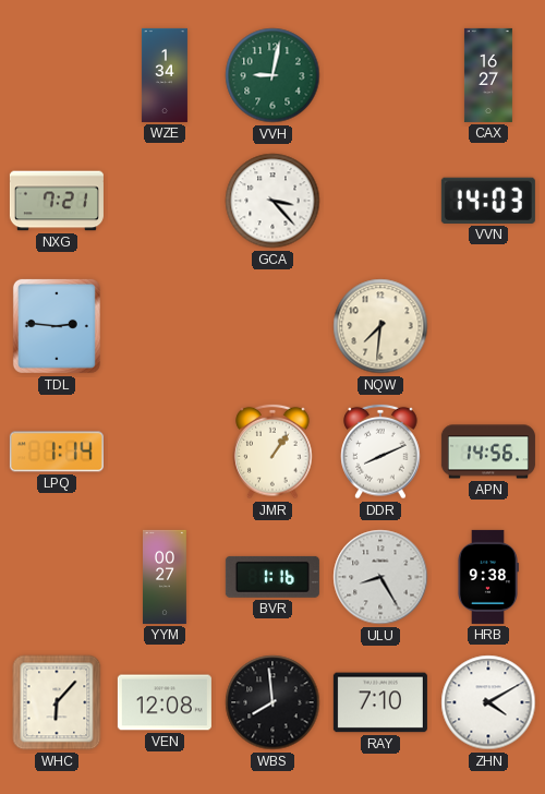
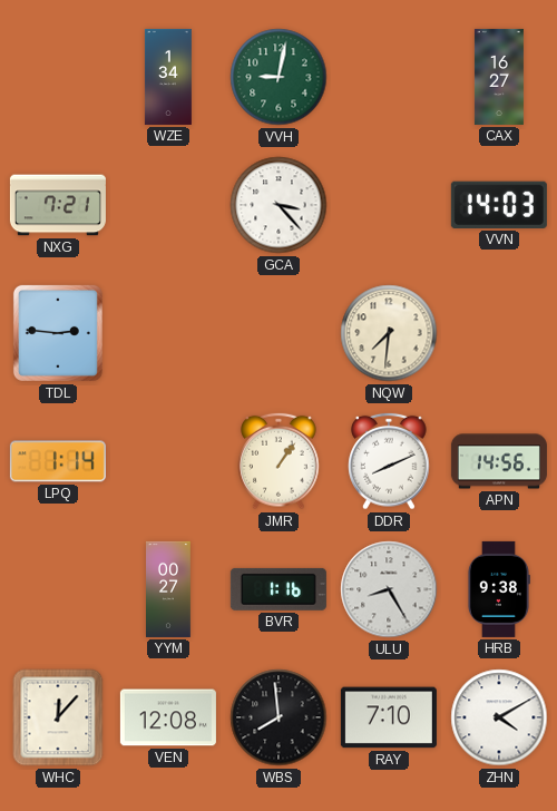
WHC: 6:07 -> 12:07 (58, 717)
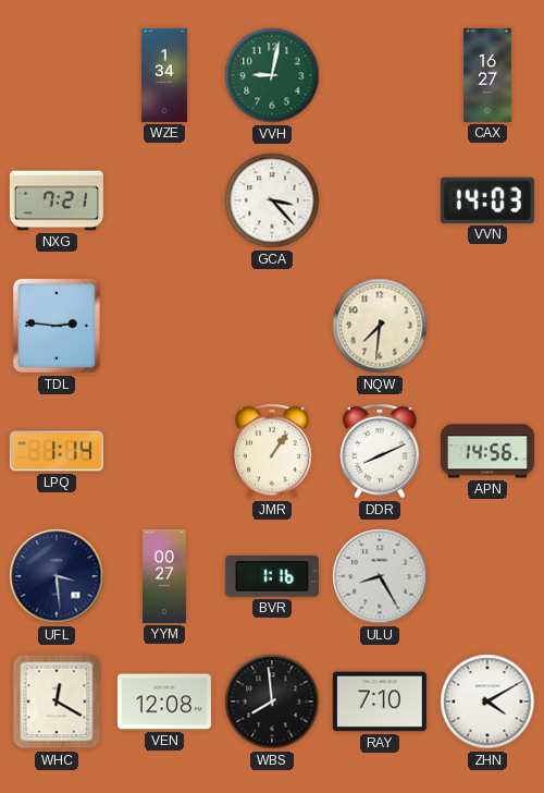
UFL: none -> 3:29 (57, 576)
HRB: 9:38 -> none (498, 589)
WHC: 12:07 -> 12:20 (57, 701)
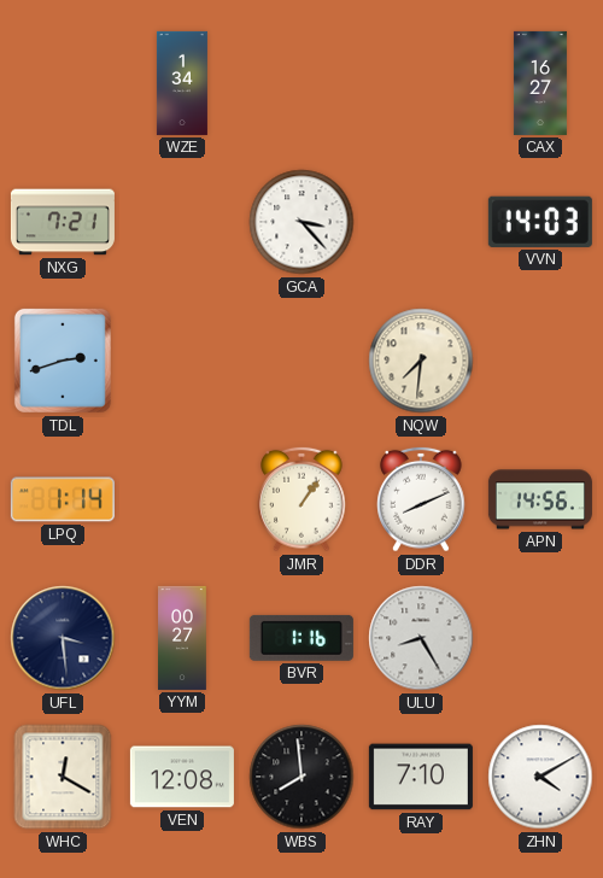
VVH: 9:02 -> none (272, 75)
TDL: 2:46 -> 2:42 (63, 361)
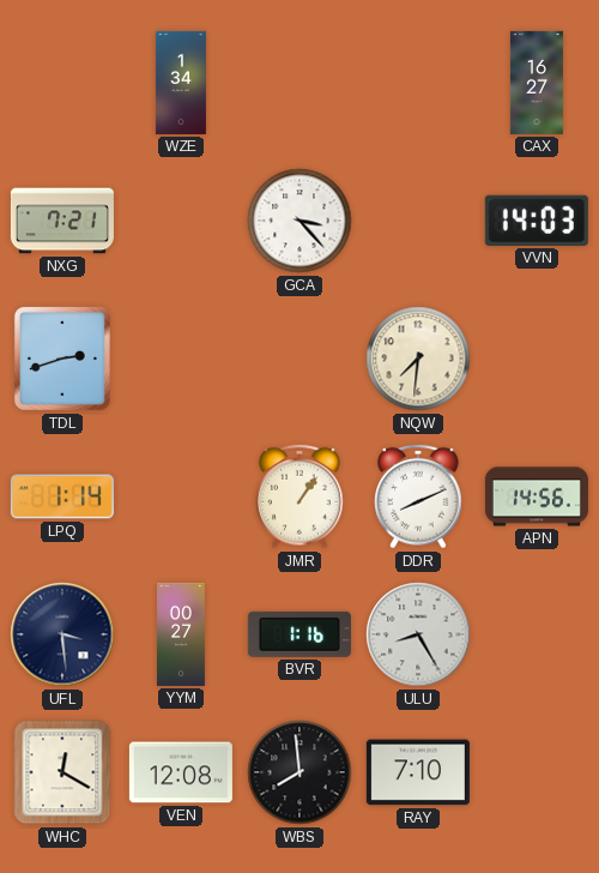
ZHN: 4:10 -> none (540, 777)
